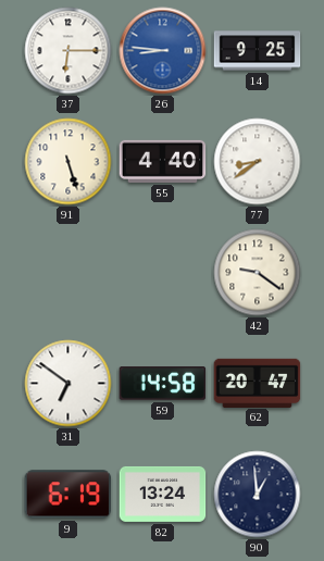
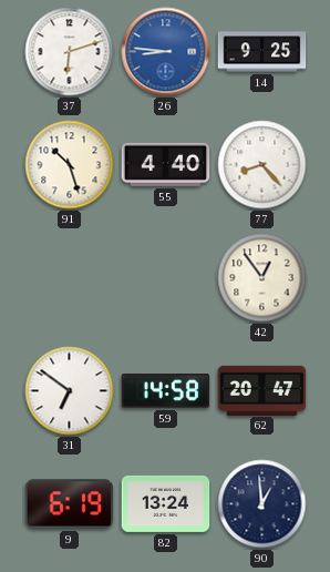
37: 6:15 -> 6:12 (70, 52)
91: 5:27 -> 10:27 (70, 165)
77: 8:39 -> 8:23 (262, 165)
42: 9:21 -> 12:54 (262, 278)
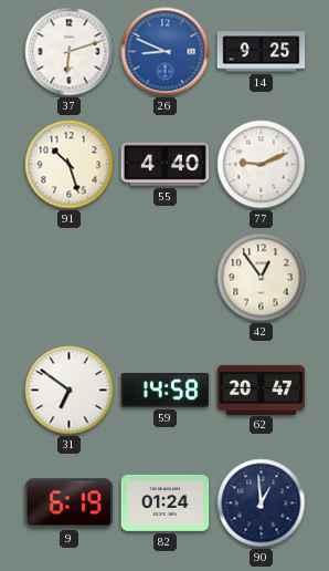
26: 8:46 -> 8:49 (166, 52)
77: 8:23 -> 9:11 (262, 165)
82: 13:24 -> 01:24 (166, 502)
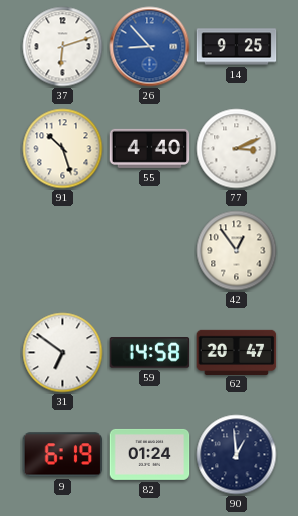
26: 8:49 -> 8:53 (150, 47)
77: 9:11 -> 3:11 (237, 149)
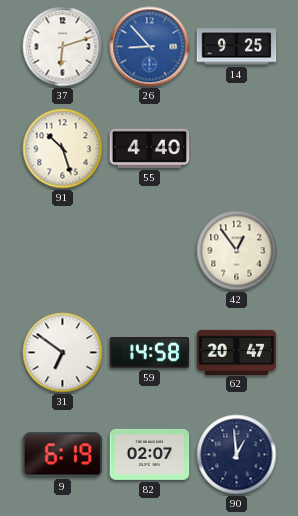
77: 3:11 -> none (237, 149)
82: 01:24 -> 02:07 (150, 454)
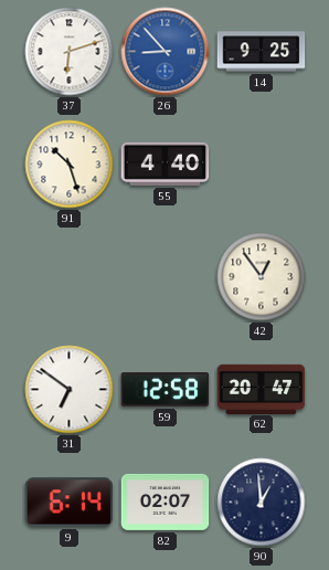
59: 14:58 -> 12:58 (166, 390)
9: 6:19 -> 6:14 (70, 503)
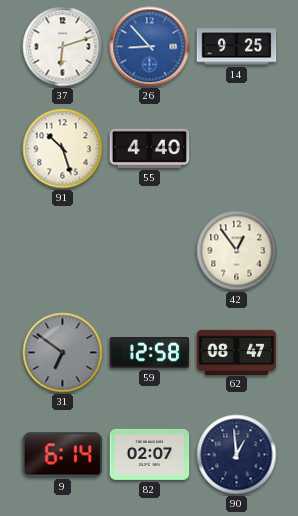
31 dial: white -> grey (63, 353)
62: 20:47 -> 08:47 (237, 352)
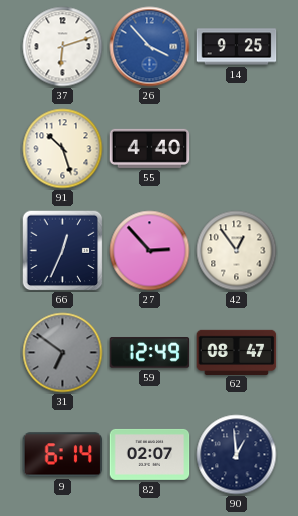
26: 8:53 -> 3:53 (150, 47)
66: none -> 12:34 (63, 251)
27: none -> 2:53 (150, 251)
59: 12:58 -> 12:49 (150, 353)
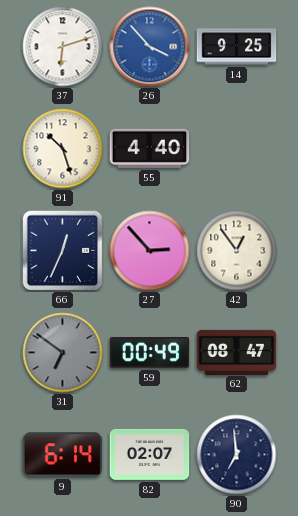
59: 12:49 -> 00:49 (150, 353)
90: 12:59 -> 6:59 (237, 455)
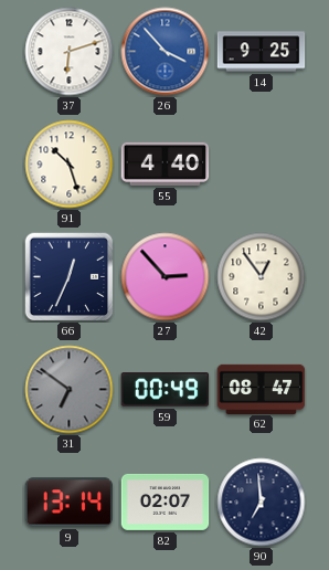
9: 6:14 -> 13:14 (70, 503)
